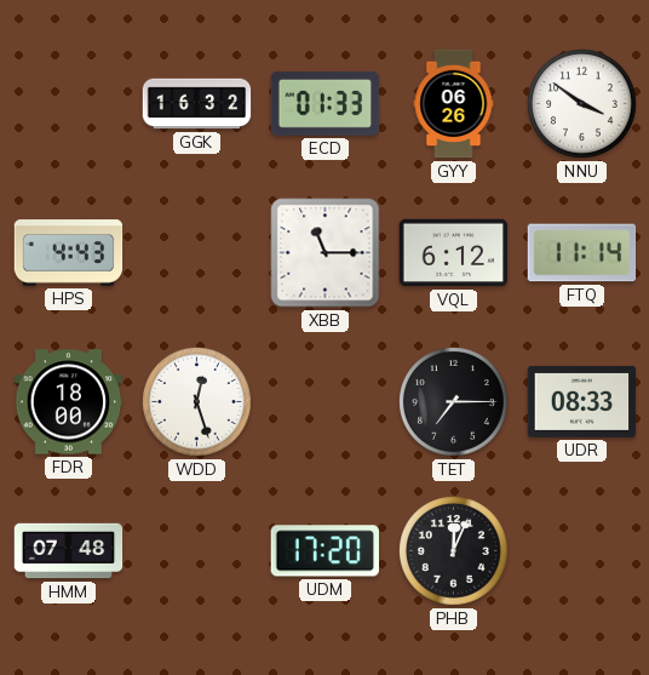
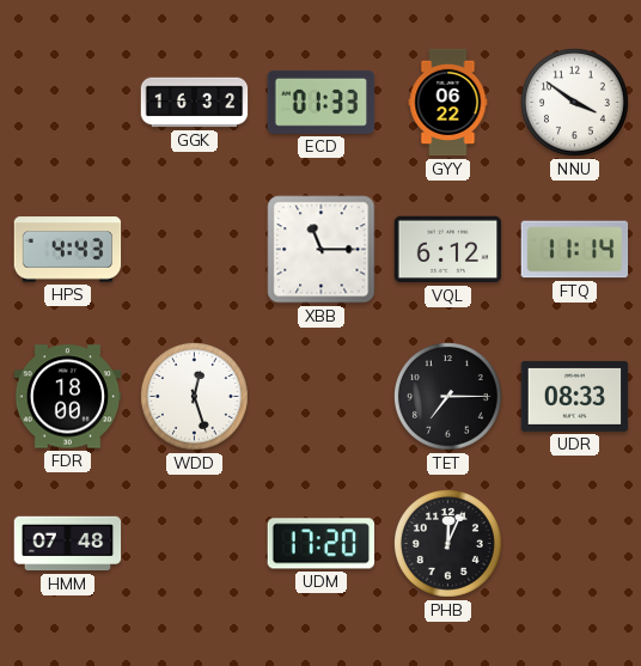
GYY: 06:26 -> 06:22 (448, 103)
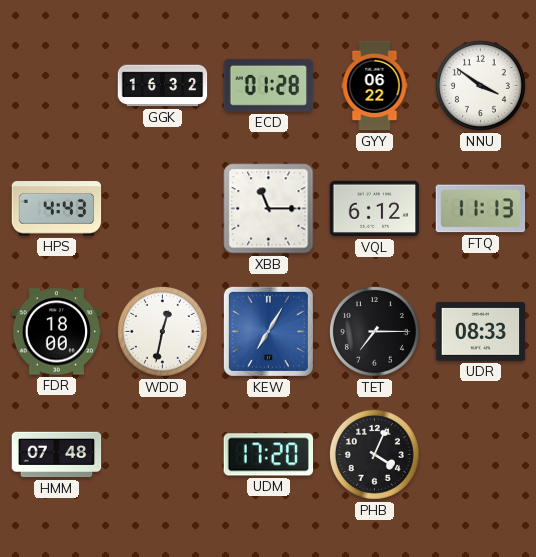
ECD: 01:33 -> 01:28 (269, 85)
FTQ: 11:14 -> 11:13 (481, 209)
WDD: 12:27 -> 12:32 (162, 331)
KEW: none -> 7:05 (268, 331)
PHB: 12:04 -> 4:04 (374, 454)
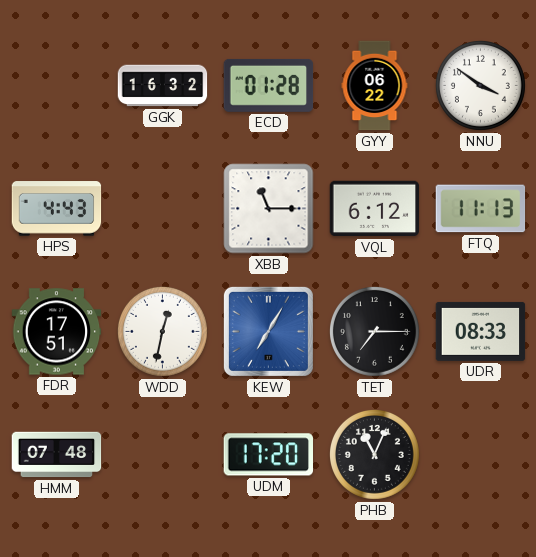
FDR: 18:00 -> 17:51 (57, 332)
PHB: 4:04 -> 11:04 (374, 454)
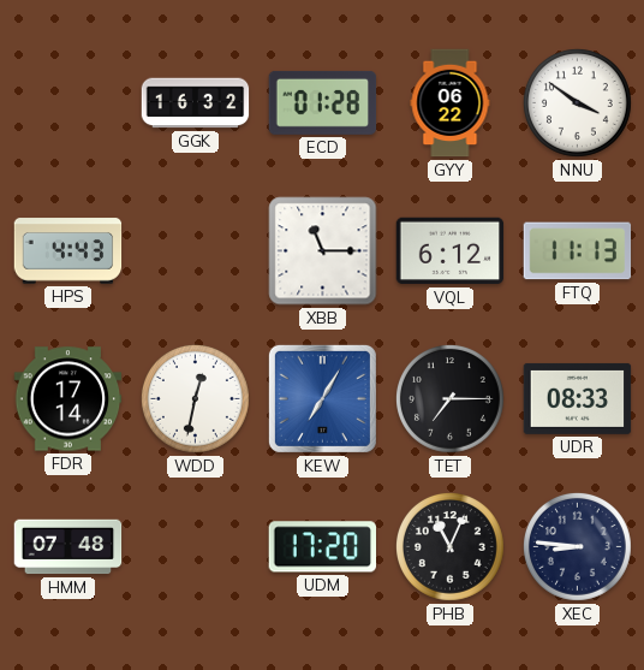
FDR: 17:51 -> 17:14 (68, 399)
XEC: none -> 8:46 (577, 546)
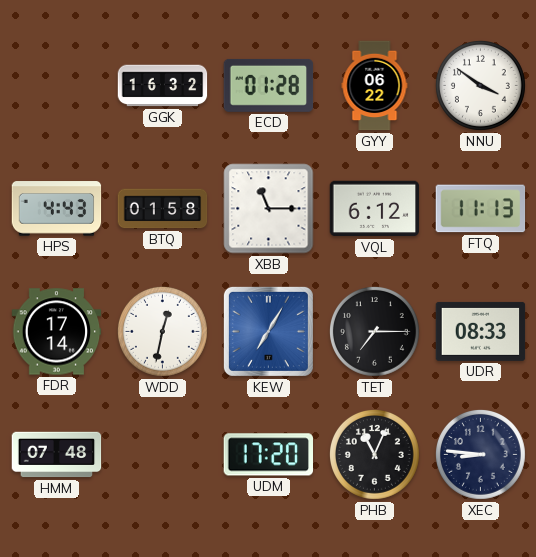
BTQ: none -> 01:58 (163, 209)
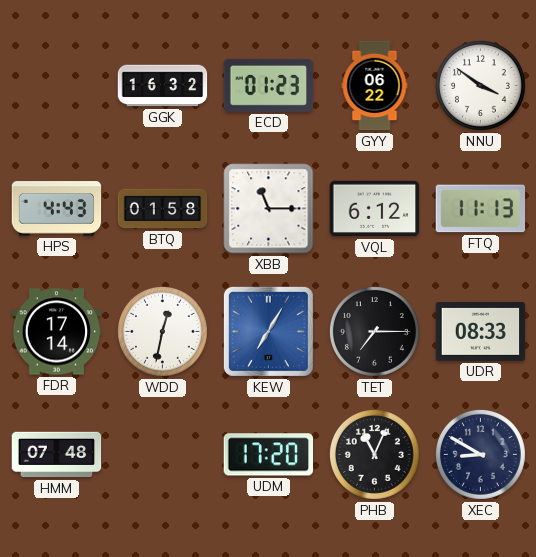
ECD: 01:28 -> 01:23 (269, 85)
XEC: 8:46 -> 8:50 (480, 454)
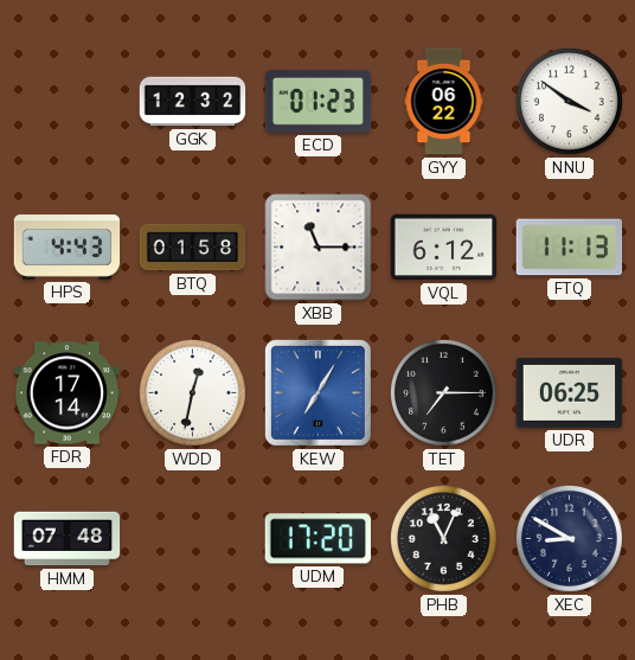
GGK: 16:32 -> 12:32 (193, 102)
UDR: 08:33 -> 06:25 (570, 392)
